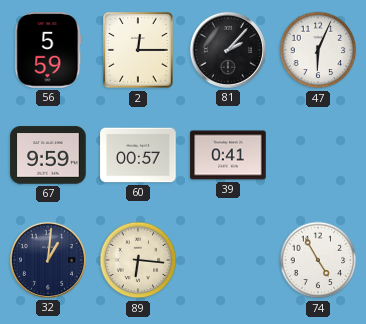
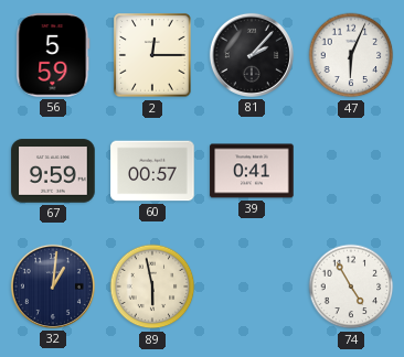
89: 6:16 -> 5:58 (152, 286)
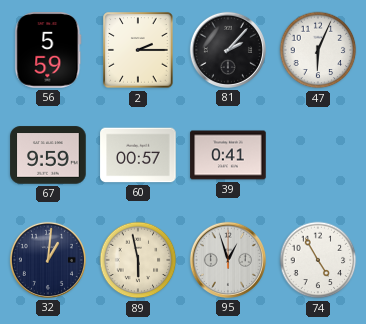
2: 12:15 -> 2:15 (138, 50)
95: none -> 12:57 (228, 260)
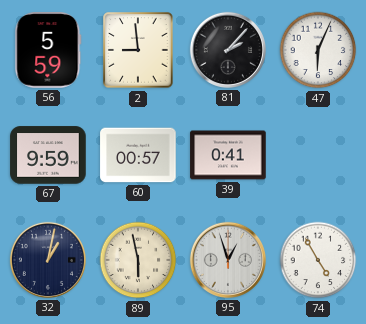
2: 2:15 -> 8:59 (138, 50)
32: 1:01 -> 1:02 (48, 260)
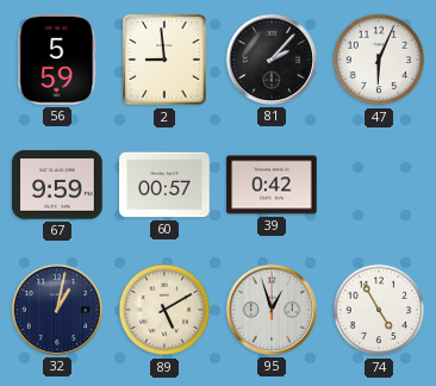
39: 0:41 -> 0:42 (272, 185)
89: 5:58 -> 5:10 (164, 310)
